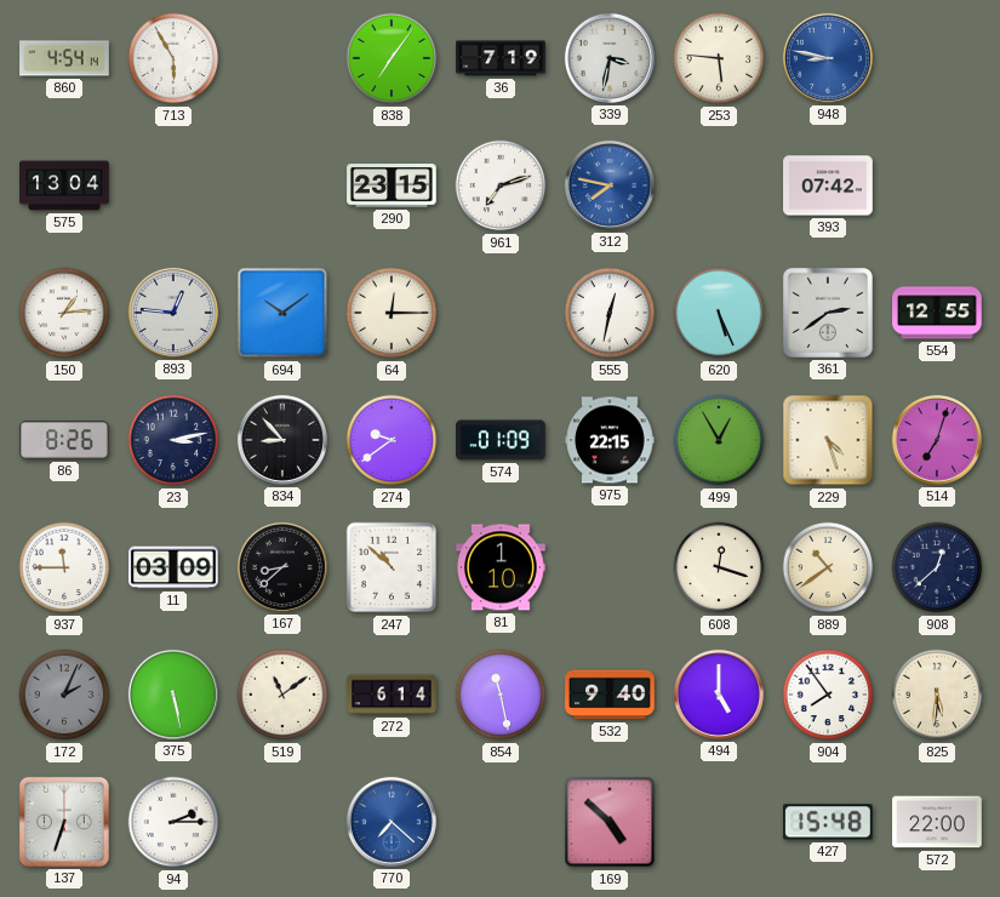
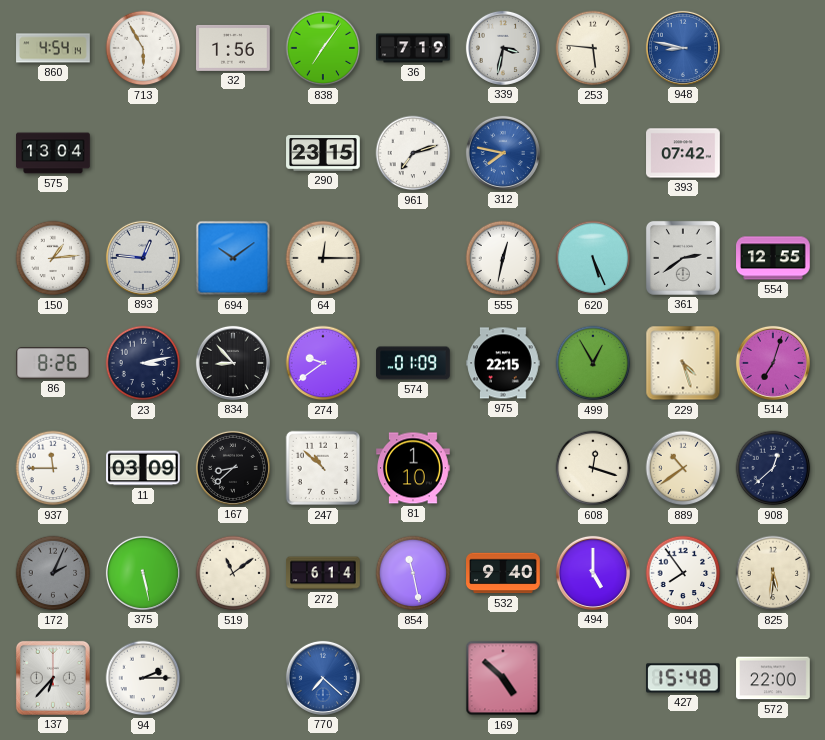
32: none -> 1:56 (233, 48)
137: 6:33 -> 6:37 (53, 678)
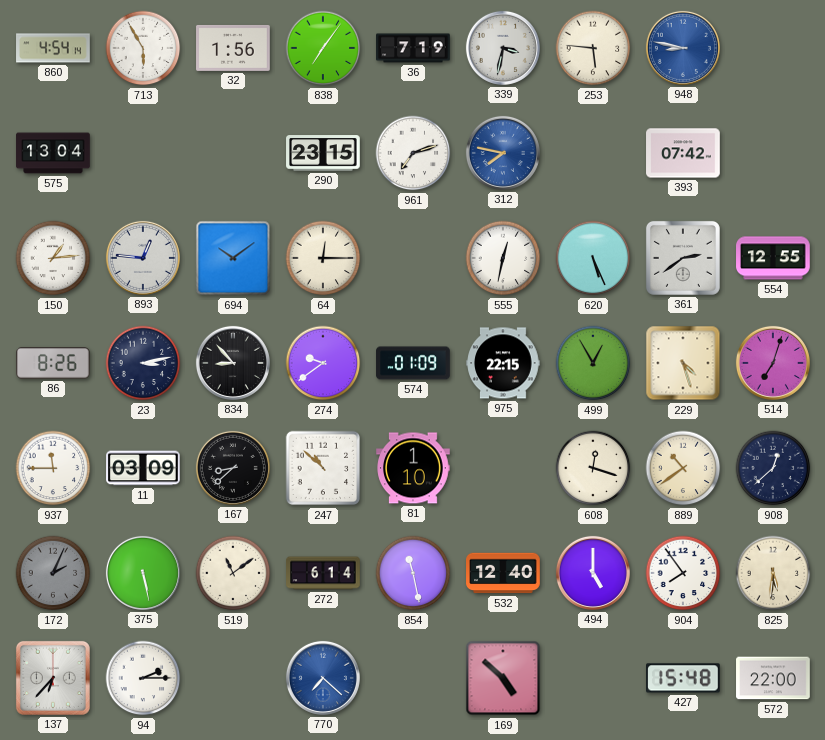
532: 9:40 -> 12:40 (503, 573)
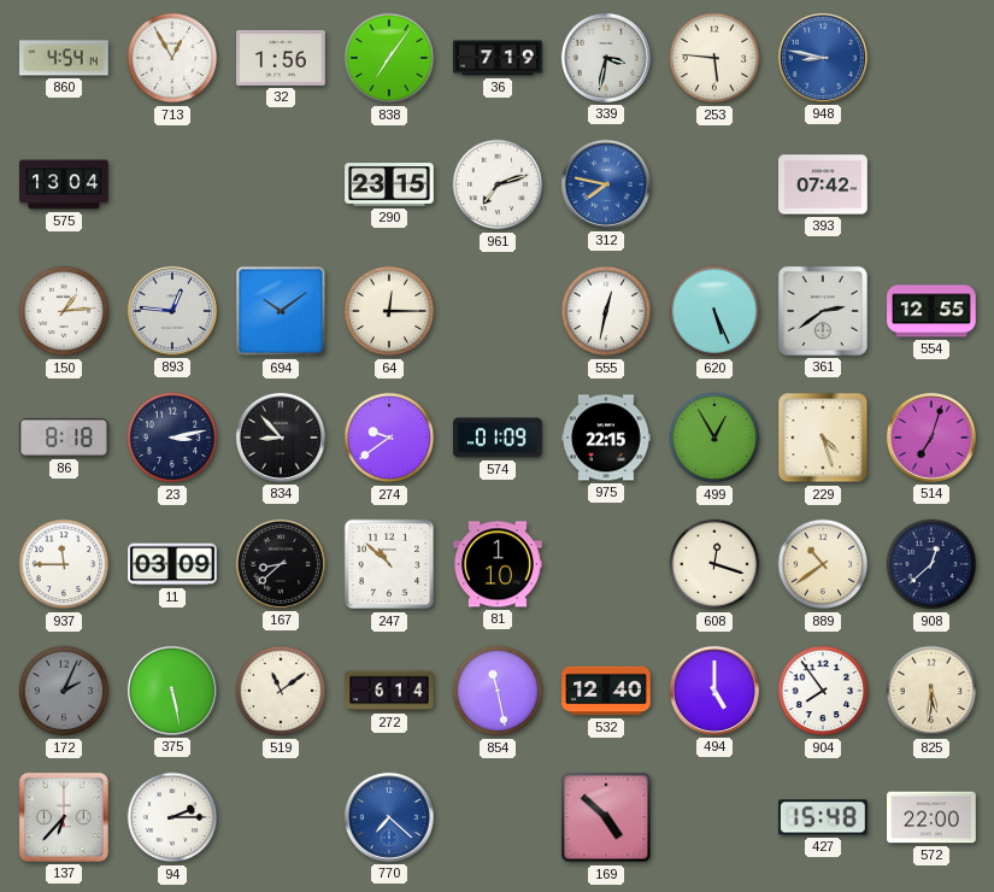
713: 5:55 -> 12:55 (172, 58)
86: 8:26 -> 8:18 (65, 438)
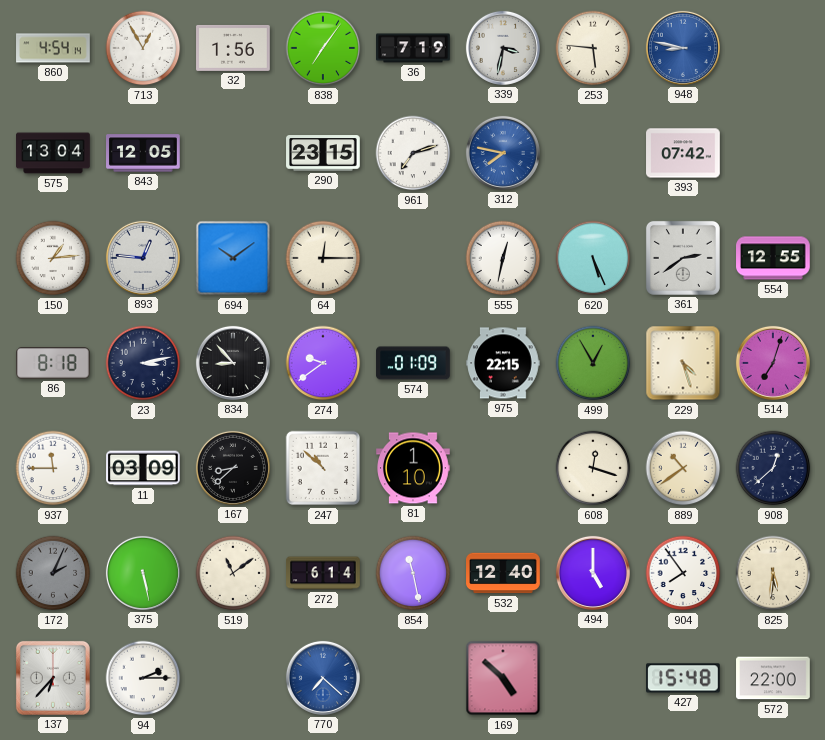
843: none -> 12:05 (144, 153)
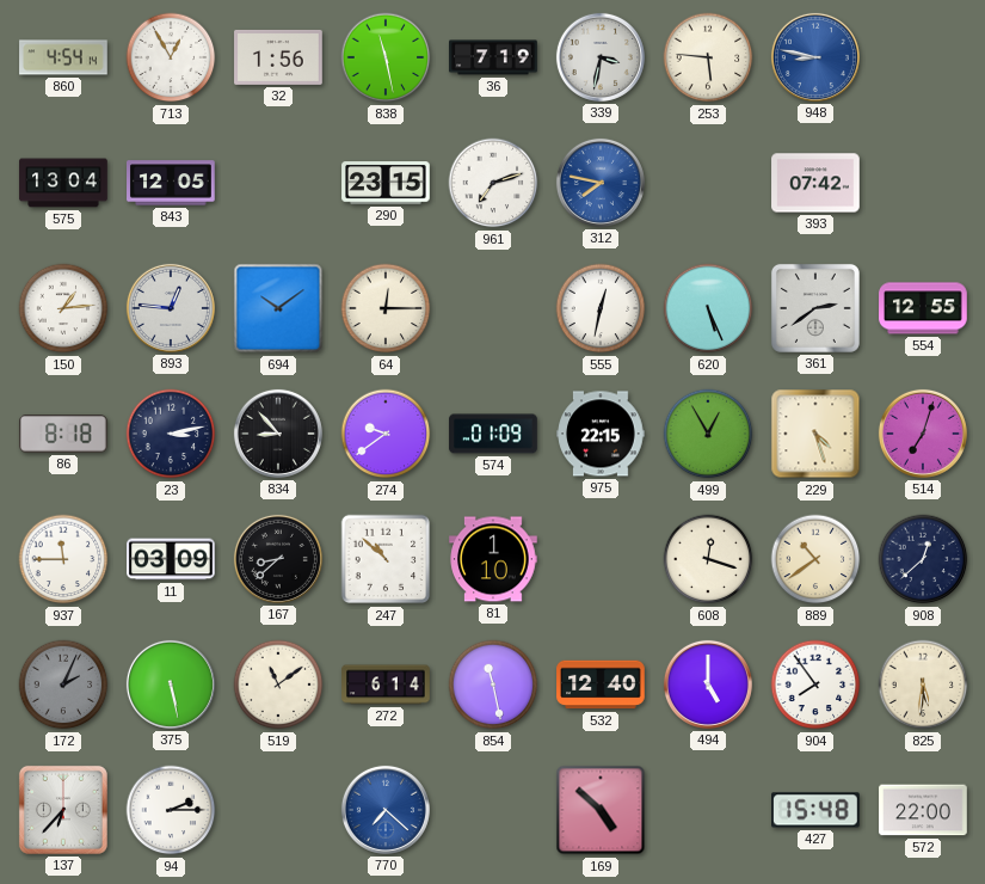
838: 7:06 -> 11:28 (386, 57)
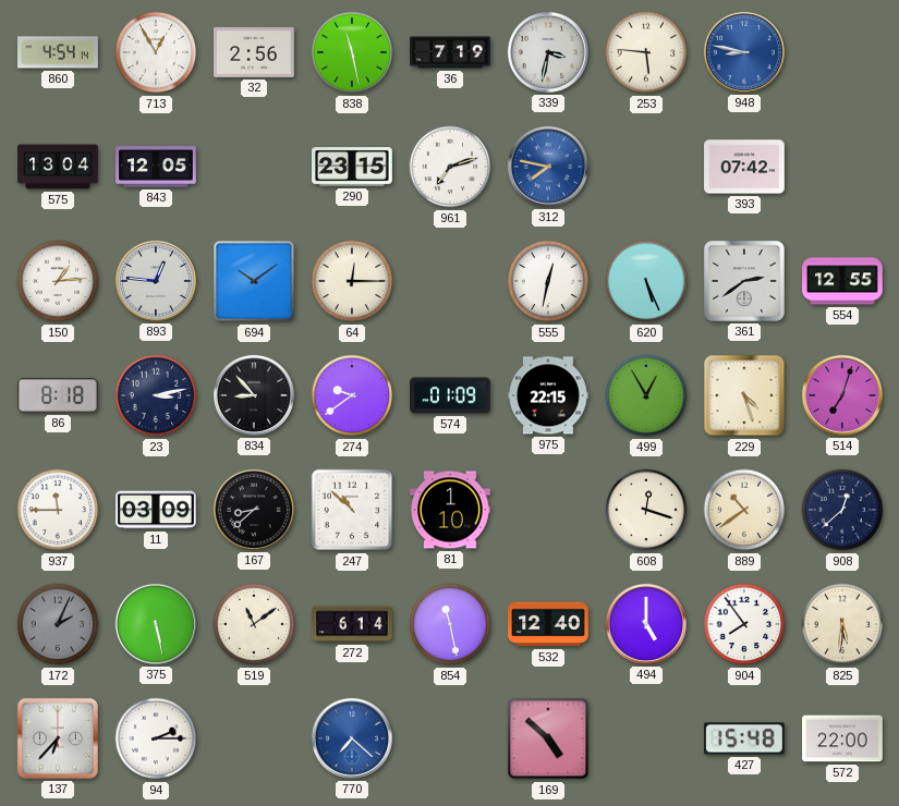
32: 1:56 -> 2:56 (254, 52)
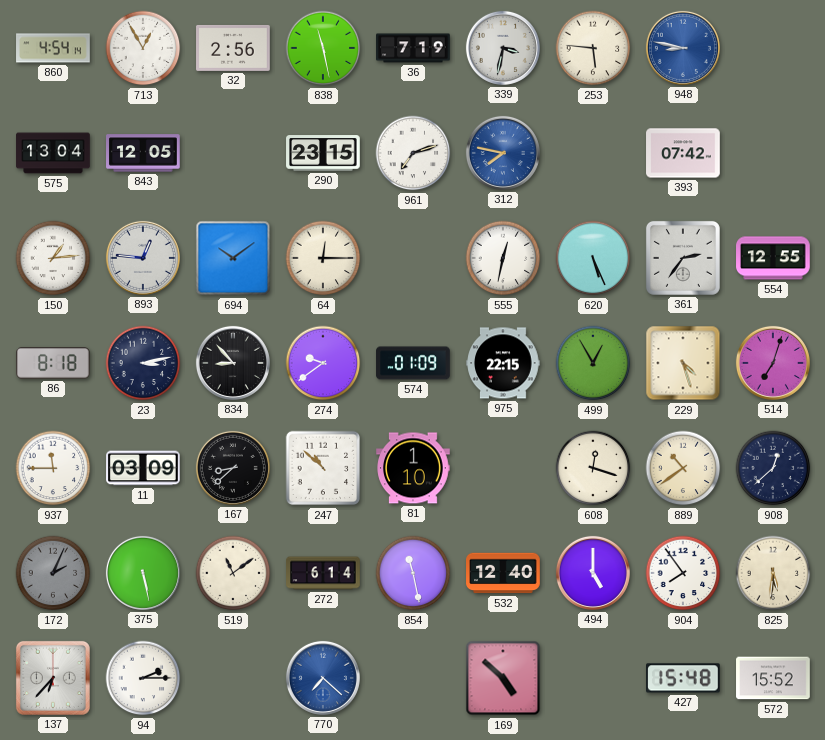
361: 2:39 -> 2:36 (683, 258)
572: 22:00 -> 15:52 (773, 678)
